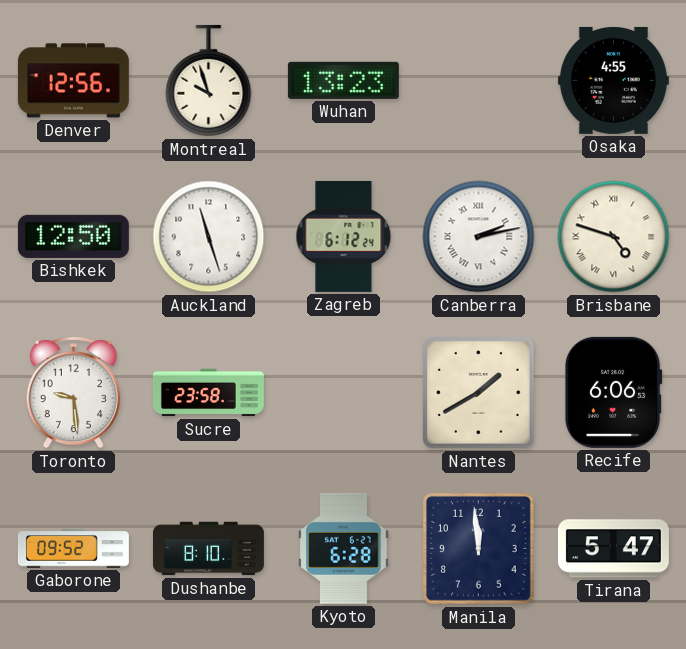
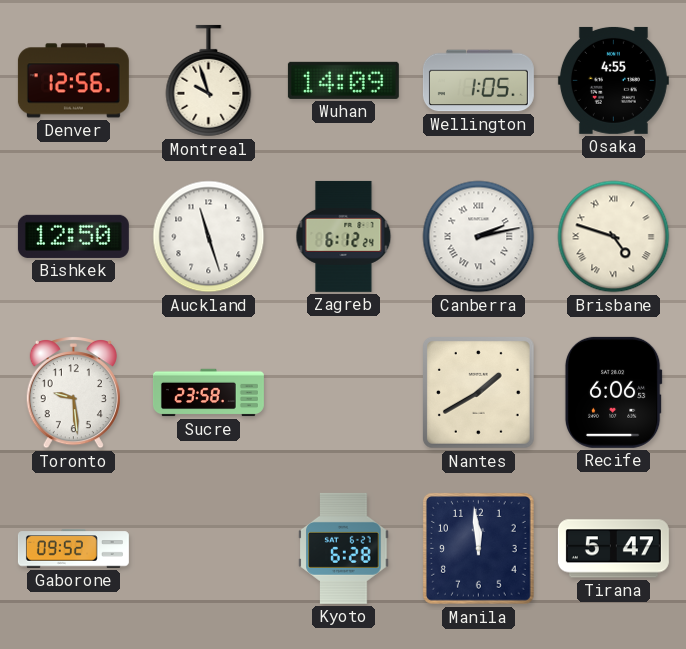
Wuhan: 13:23 -> 14:09 (343, 80)
Wellington: none -> 1:05 (478, 81)
Dushanbe: 8:10 -> none (208, 549)
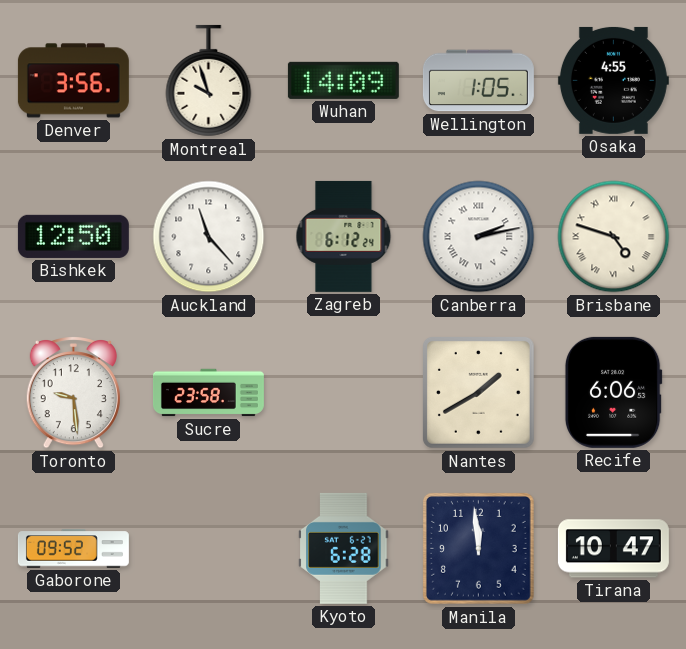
Denver: 12:56 -> 3:56 (73, 81)
Auckland: 11:27 -> 11:23 (209, 237)
Tirana: 5:47 -> 10:47 (613, 549)
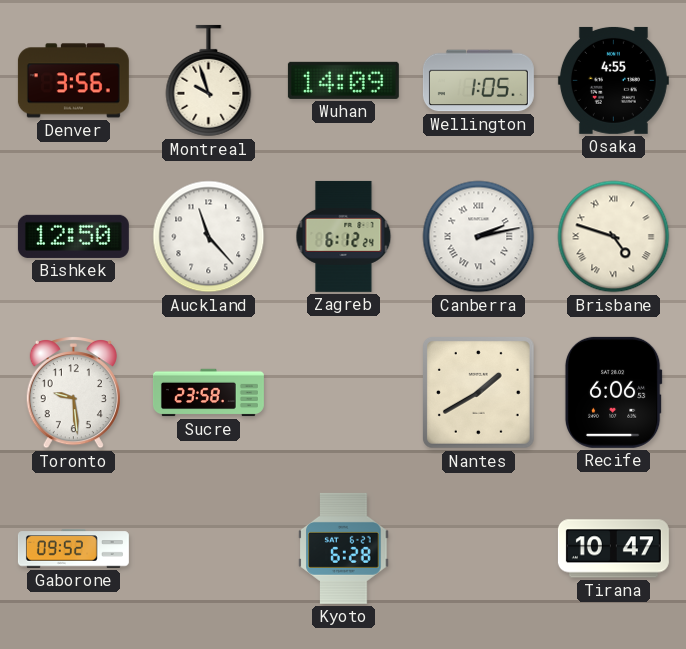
Manila: 11:59 -> none (479, 549)
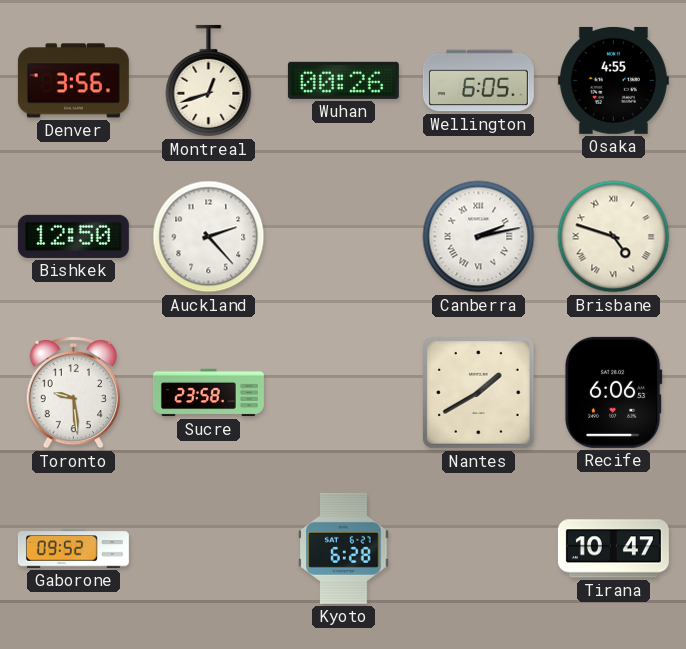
Montreal: 9:57 -> 12:42 (209, 81)
Wuhan: 14:09 -> 00:26 (343, 80)
Wellington: 1:05 -> 6:05 (478, 81)
Auckland: 11:23 -> 2:23 (209, 237)
Zagreb: 6:12 -> none (344, 236)
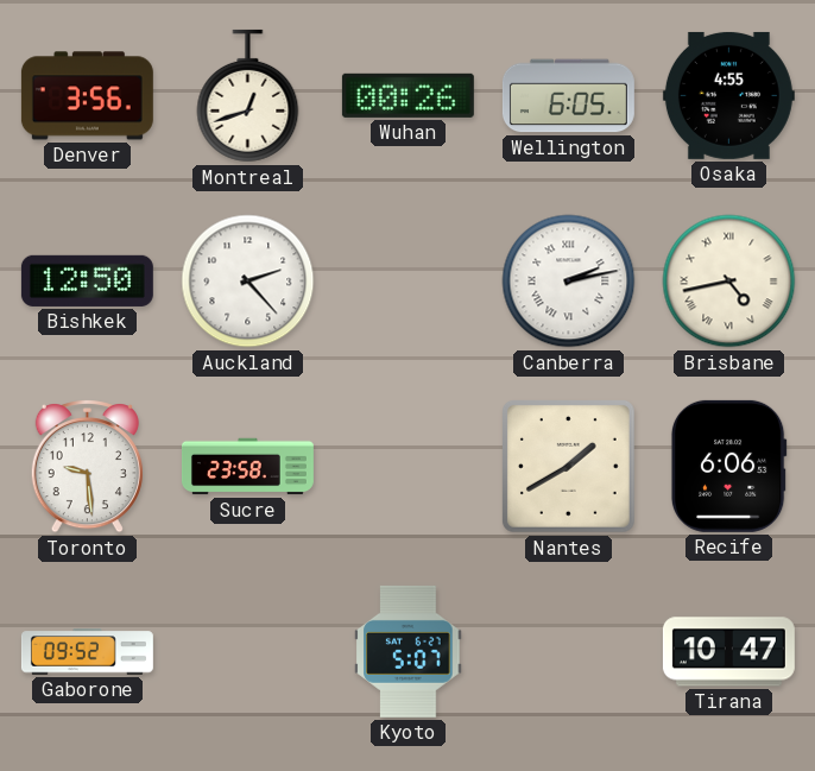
Brisbane: 4:48 -> 4:43 (729, 282)
Kyoto: 6:28 -> 5:07 (409, 651)
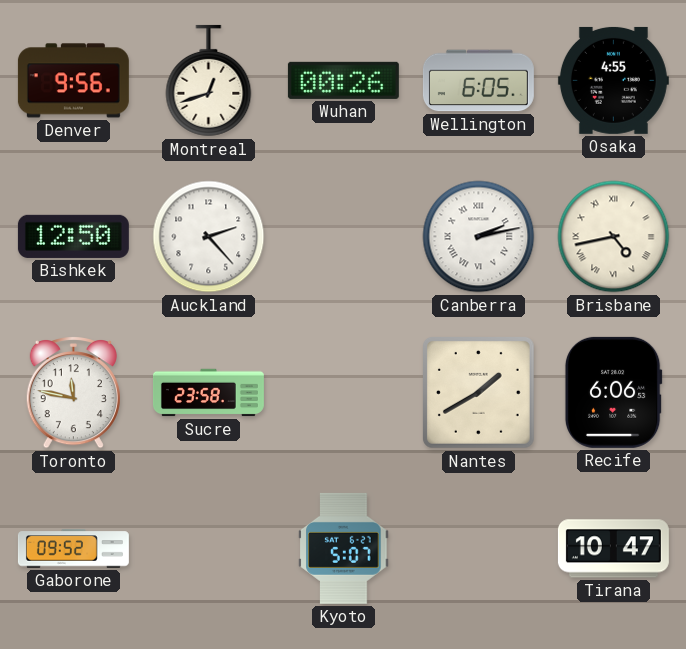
Denver: 3:56 -> 9:56 (73, 81)
Toronto: 9:29 -> 11:47 (73, 393)
